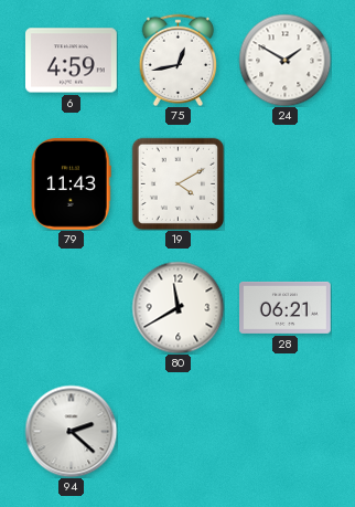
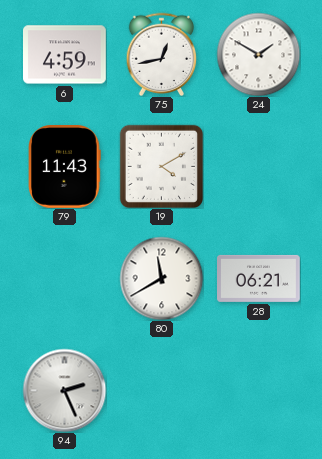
94: 2:22 -> 2:26 (64, 390)
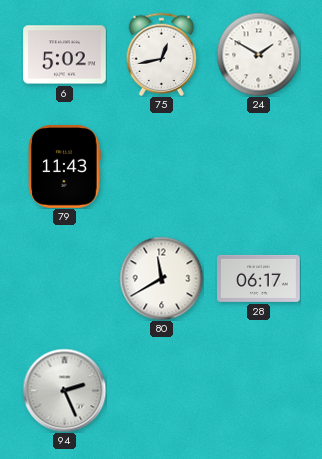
6: 4:59 -> 5:02 (65, 55)
19: 4:10 -> none (161, 166)
28: 06:21 -> 06:17 (259, 278)
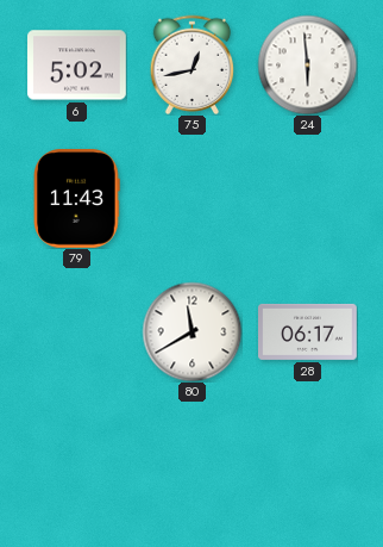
24: 1:50 -> 5:59 (307, 64)
94: 2:26 -> none (64, 390)
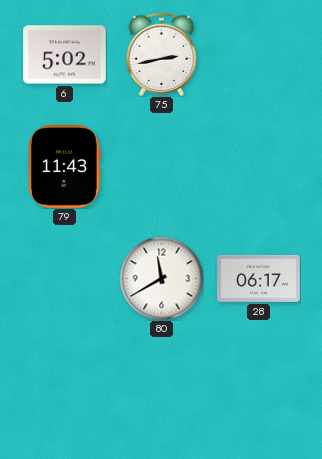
75: 12:43 -> 2:43 (162, 54)
24: 5:59 -> none (307, 64)
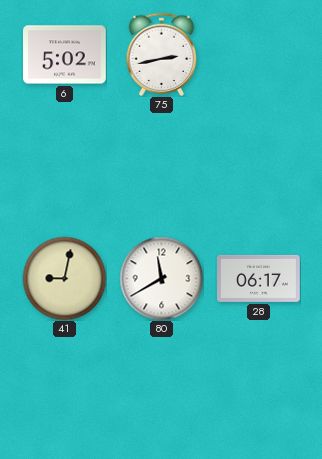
79: 11:43 -> none (65, 167)
41: none -> 9:02 (64, 278)
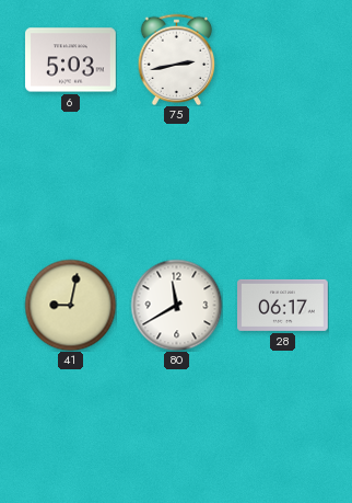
6: 5:02 -> 5:03 (71, 60)
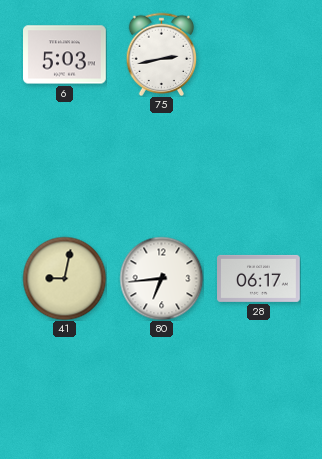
80: 11:40 -> 6:44 (161, 278)
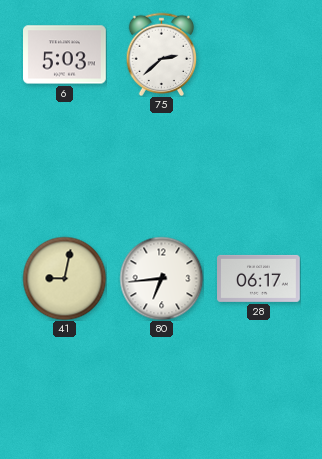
75: 2:43 -> 2:38 (162, 54)
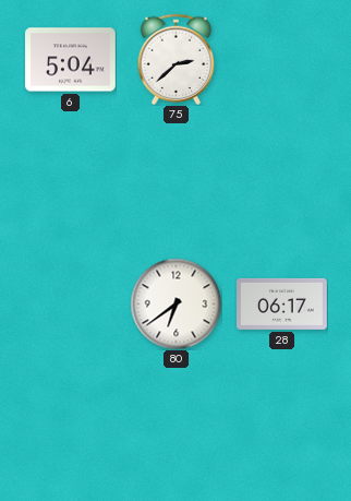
6: 5:03 -> 5:04 (71, 60)
41: 9:02 -> none (64, 278)
80: 6:44 -> 6:39 (175, 303)
